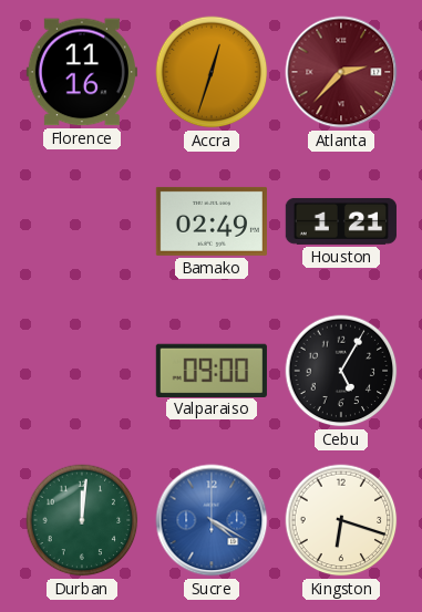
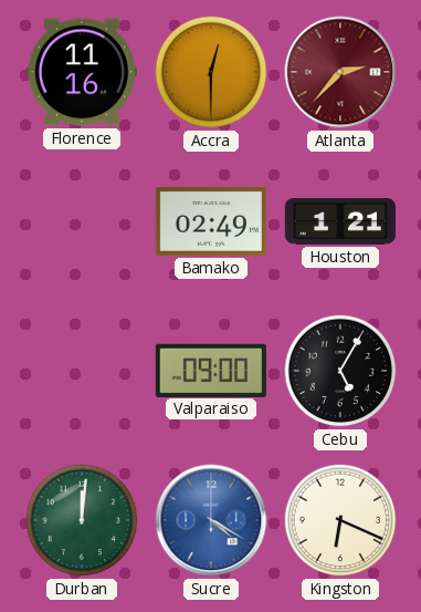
Accra: 12:33 -> 12:30 (211, 72)
Kingston: 6:18 -> 6:19 (340, 520)
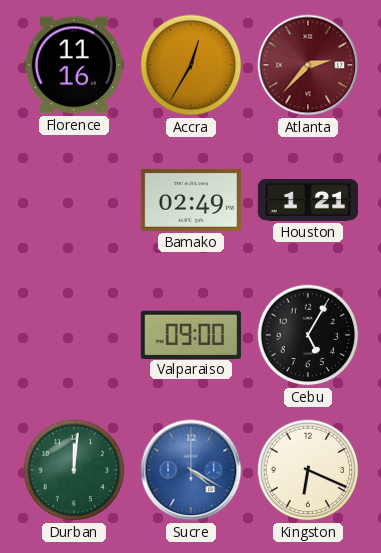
Accra: 12:30 -> 12:35 (191, 65)
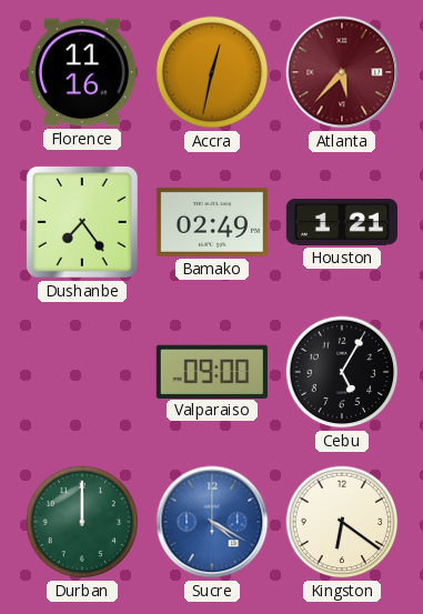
Accra: 12:35 -> 12:32 (212, 72)
Atlanta: 2:37 -> 5:37 (342, 72)
Dushanbe: none -> 7:24 (83, 223)
Durban: 12:01 -> 12:00 (82, 522)
Kingston: 6:19 -> 6:21 (342, 522)
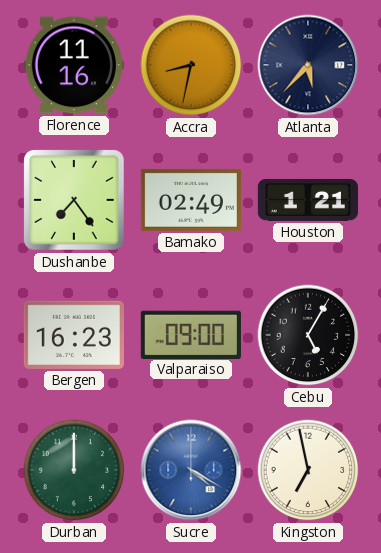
Accra: 12:32 -> 8:32 (191, 65)
Atlanta dial: burgundy -> navy (308, 65)
Bergen: none -> 16:23 (74, 335)
Kingston: 6:21 -> 6:58 (308, 470)
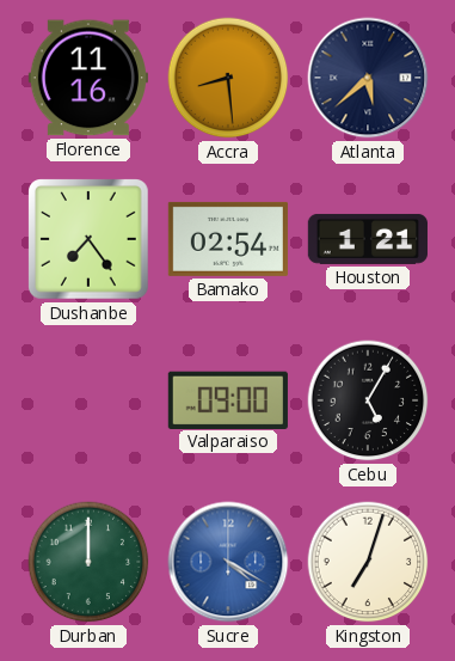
Accra: 8:32 -> 8:29 (228, 78)
Atlanta: 5:37 -> 5:38 (368, 78)
Bamako: 02:49 -> 02:54 (228, 239)
Bergen: 16:23 -> none (74, 335)
Kingston: 6:58 -> 7:03 (368, 562)
